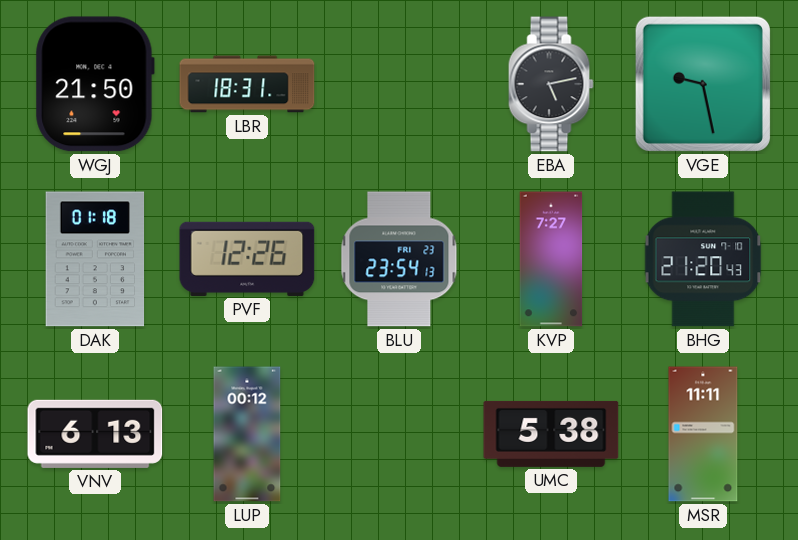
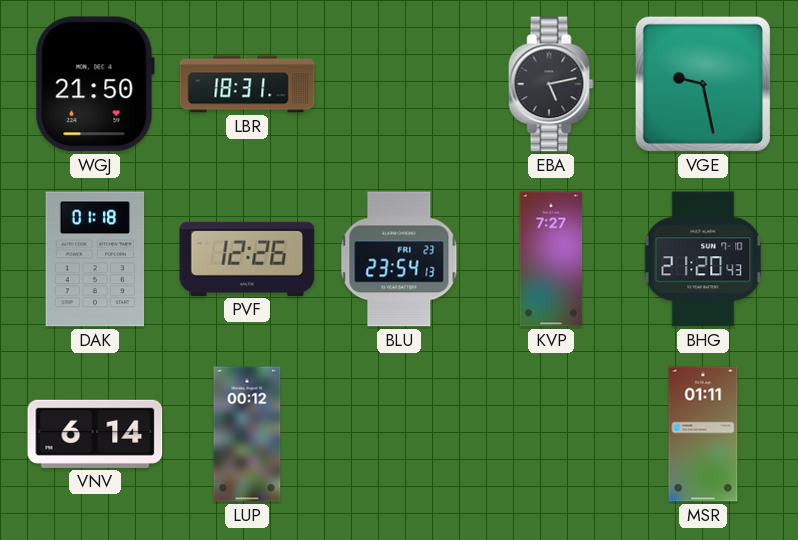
VNV: 6:13 -> 6:14 (95, 434)
UMC: 5:38 -> none (551, 434)
MSR: 11:11 -> 01:11 (703, 434)
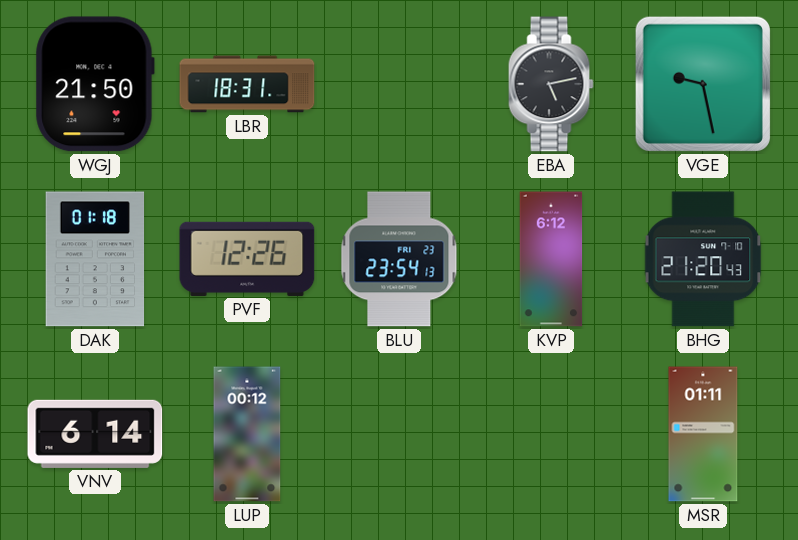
KVP: 7:27 -> 6:12 (551, 259)
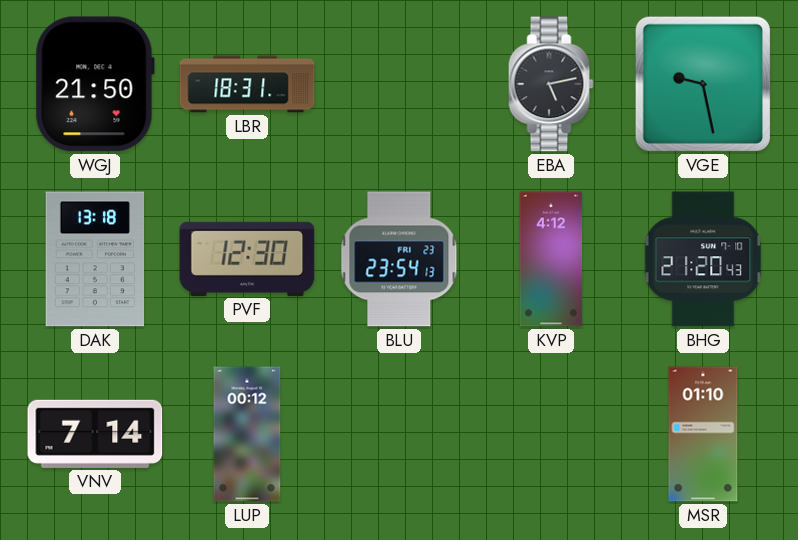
DAK: 01:18 -> 13:18 (95, 259)
PVF: 12:26 -> 12:30 (247, 259)
KVP: 6:12 -> 4:12 (551, 259)
VNV: 6:14 -> 7:14 (95, 434)
MSR: 01:11 -> 01:10 (703, 434)
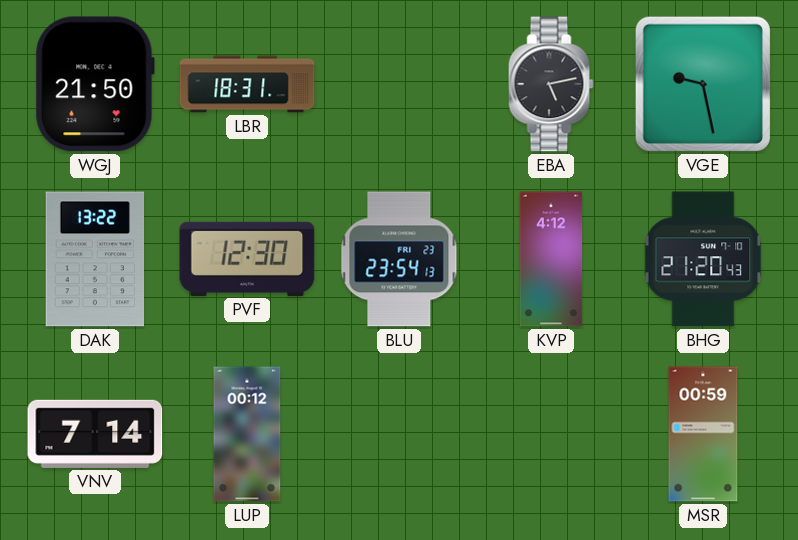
DAK: 13:18 -> 13:22 (95, 259)
MSR: 01:10 -> 00:59 (703, 434)
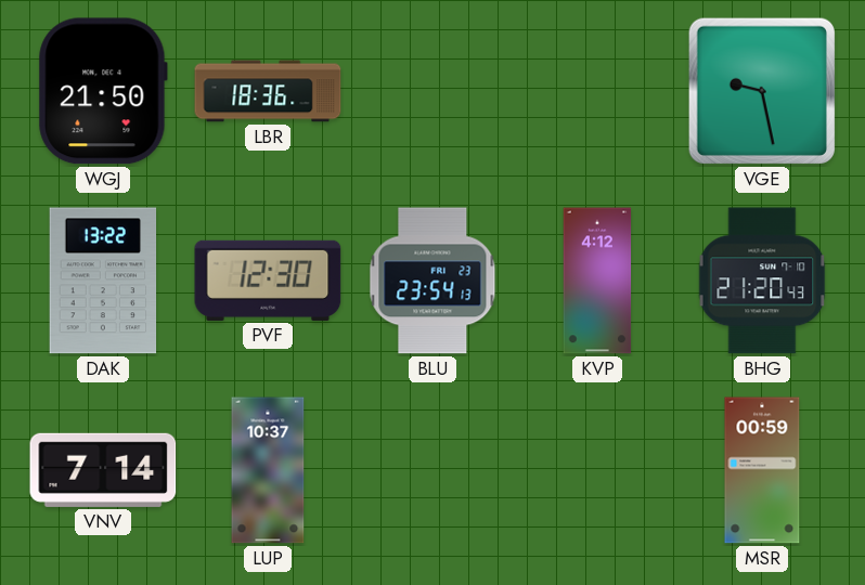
LBR: 18:31 -> 18:36 (268, 91)
EBA: 5:13 -> none (551, 84)
LUP: 00:12 -> 10:37 (268, 470)
